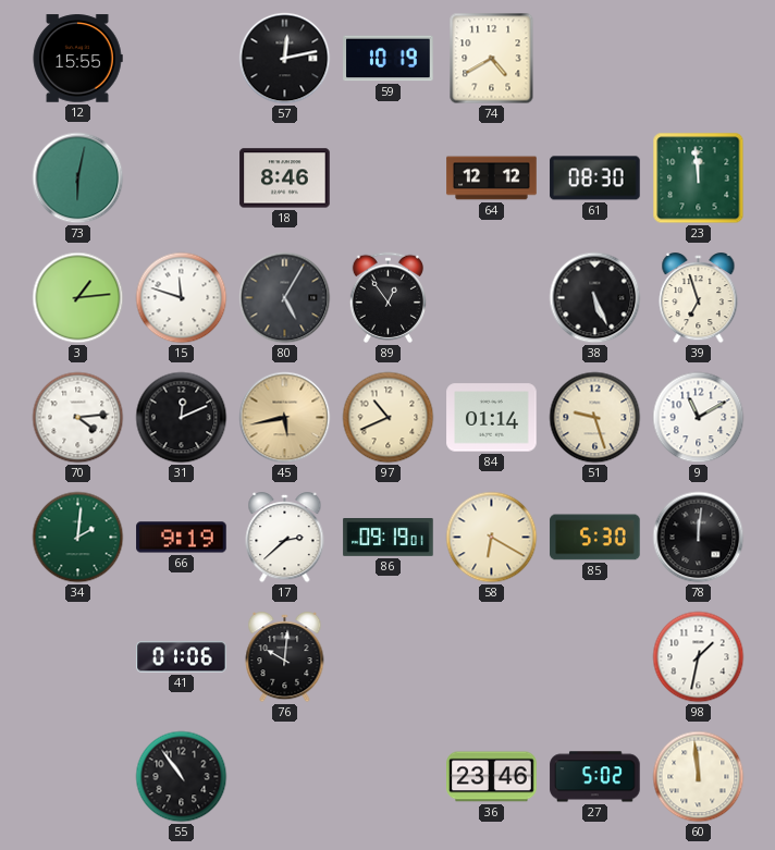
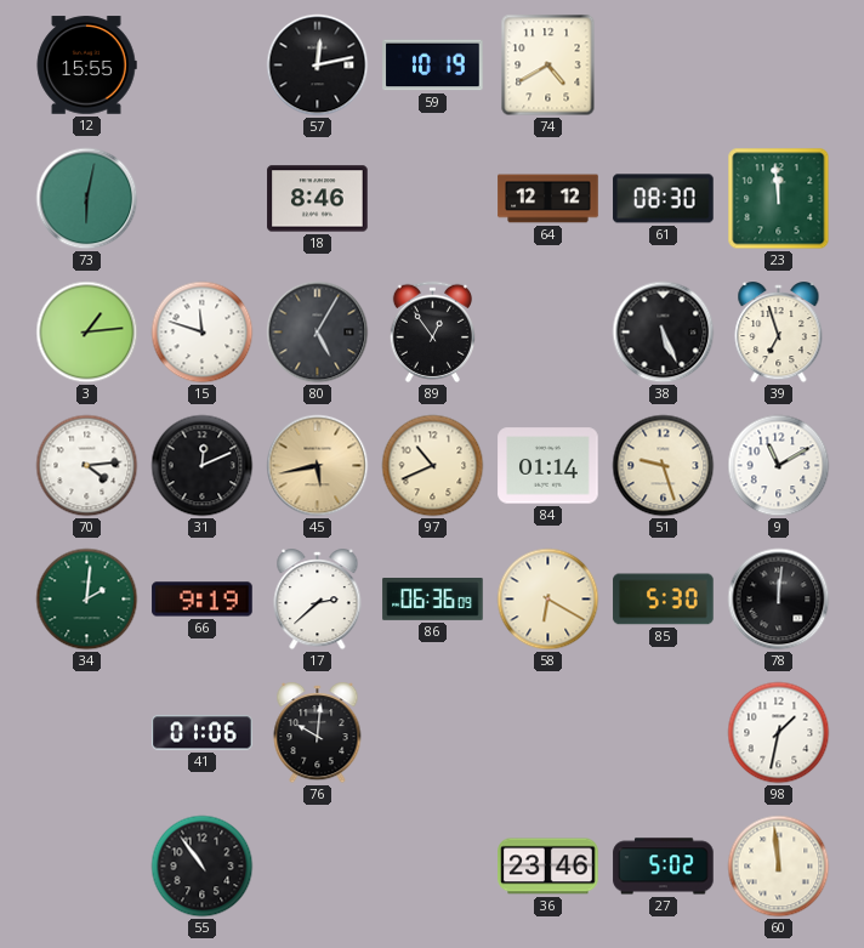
86: 09:19 -> 06:36 (433, 600)
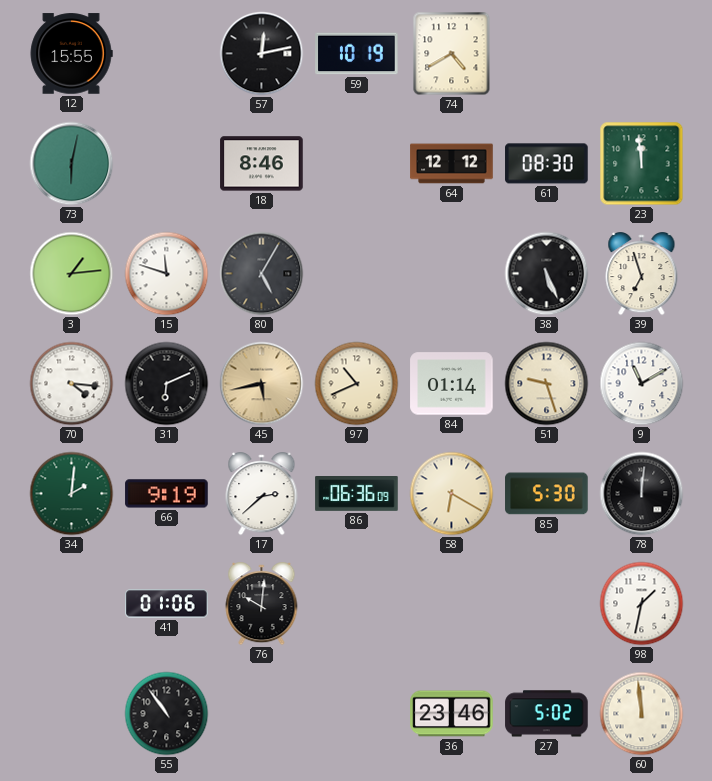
89: 12:54 -> none (432, 331)
70: 4:14 -> 4:16 (72, 384)
31: 12:11 -> 6:11 (167, 384)
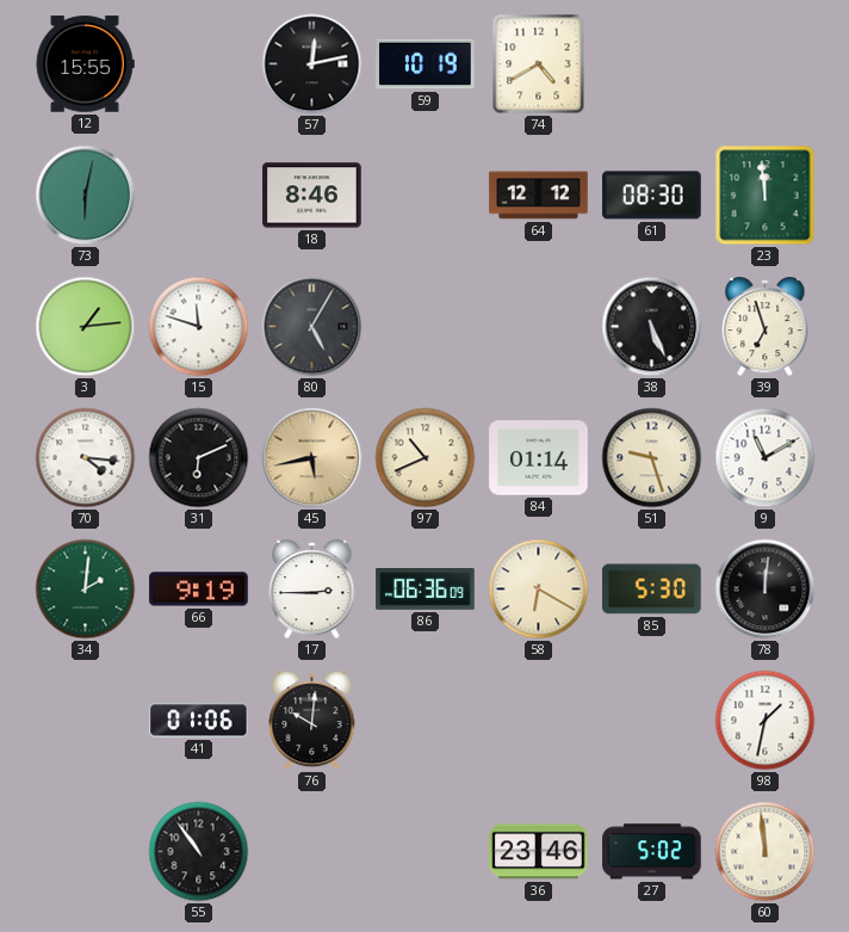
17: 2:38 -> 2:45 (312, 590)
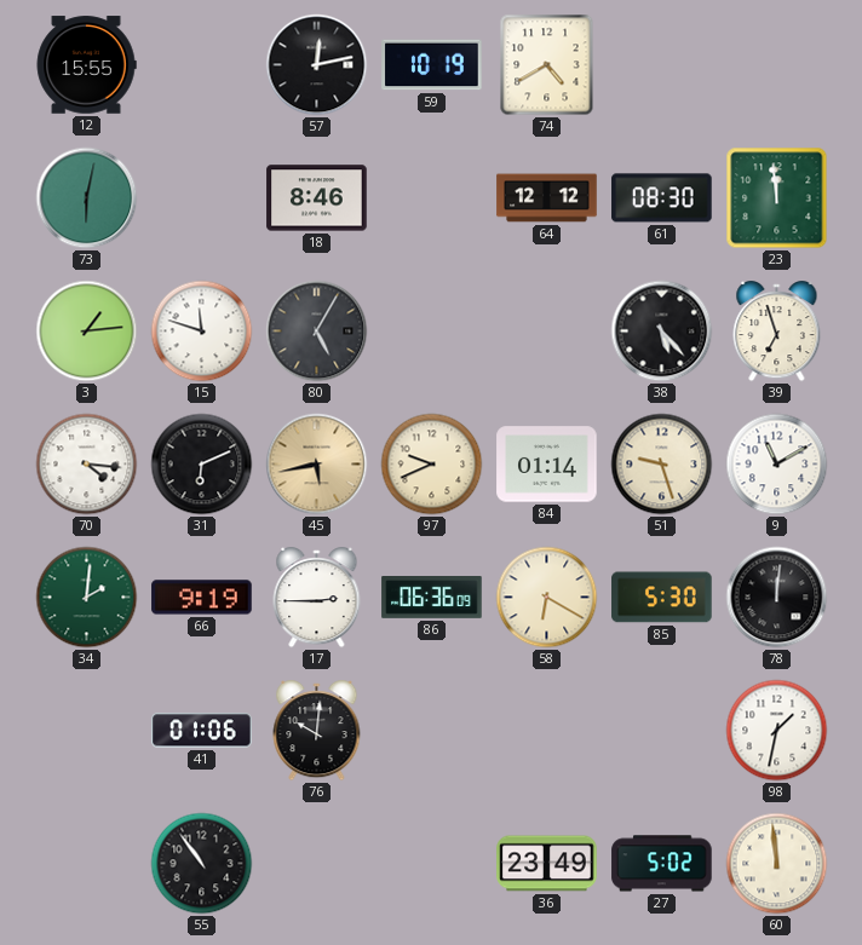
38: 5:26 -> 5:23 (662, 332)
97: 10:41 -> 9:41 (432, 465)
36: 23:46 -> 23:49 (547, 864)
